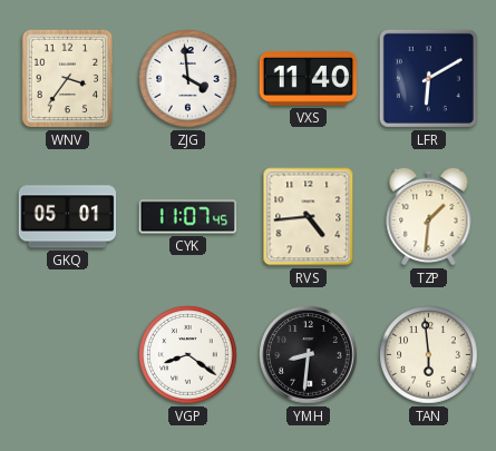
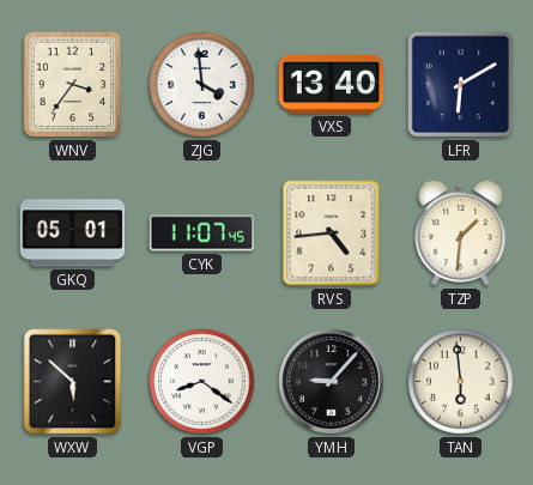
VXS: 11:40 -> 13:40 (332, 85)
WXW: none -> 5:52 (73, 382)
YMH: 8:31 -> 9:07 (332, 382)
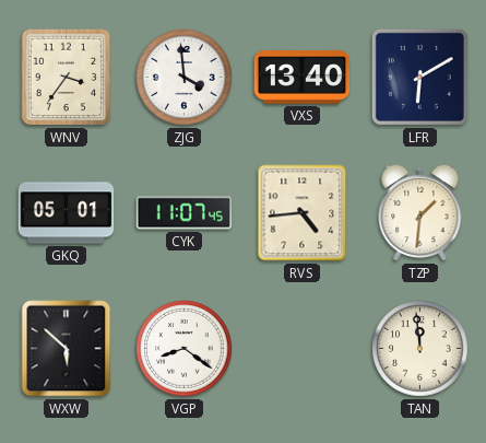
YMH: 9:07 -> none (332, 382)
TAN: 5:59 -> 11:59 (420, 349)
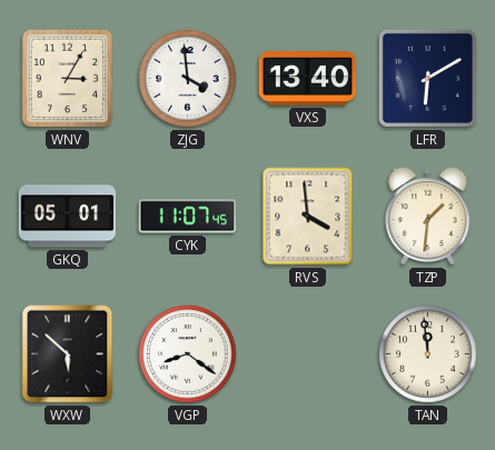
WNV: 3:36 -> 3:05 (68, 79)
RVS: 4:44 -> 3:59 (308, 217)
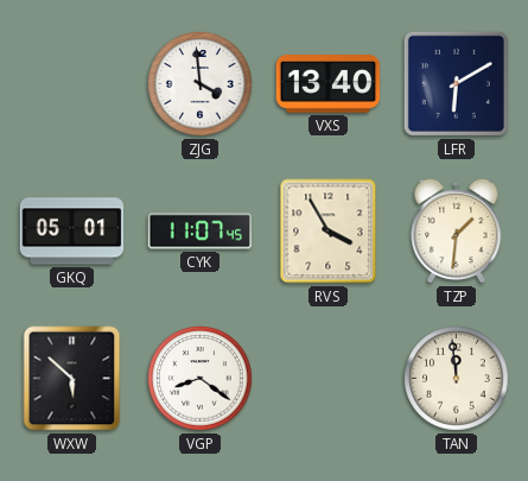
WNV: 3:05 -> none (68, 79)
RVS: 3:59 -> 3:55 (329, 232)
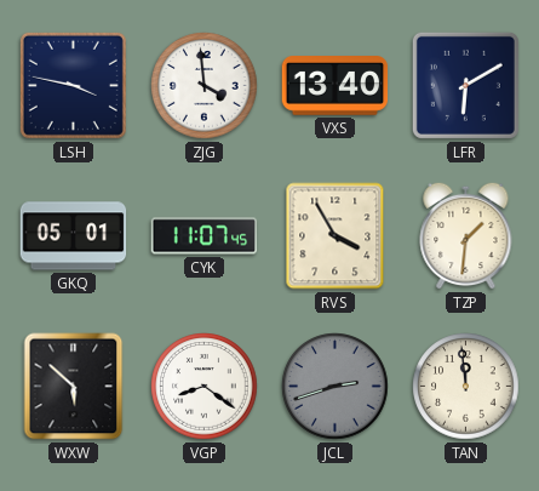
LSH: none -> 3:47 (73, 85)
JCL: none -> 2:42 (336, 387)
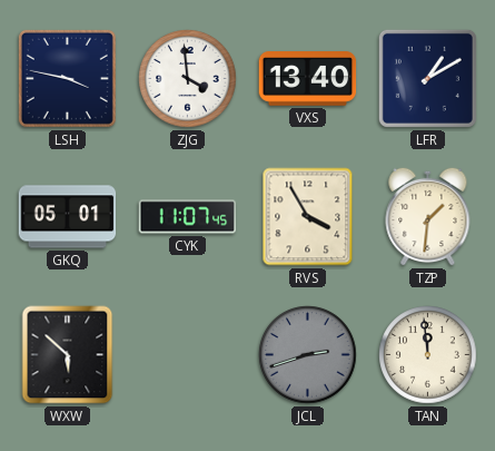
LFR: 6:10 -> 1:10 (427, 78)
VGP: 8:21 -> none (205, 387)
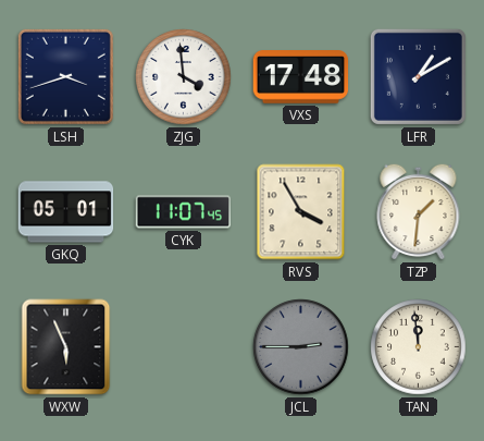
LSH: 3:47 -> 3:42 (65, 76)
VXS: 13:40 -> 17:48 (301, 77)
WXW: 5:52 -> 5:56 (66, 347)
JCL: 2:42 -> 2:45 (301, 347)
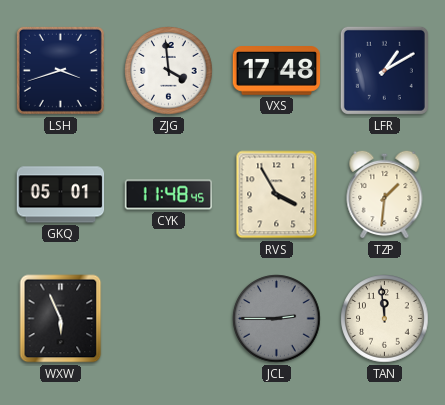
CYK: 11:07 -> 11:48 (169, 195)
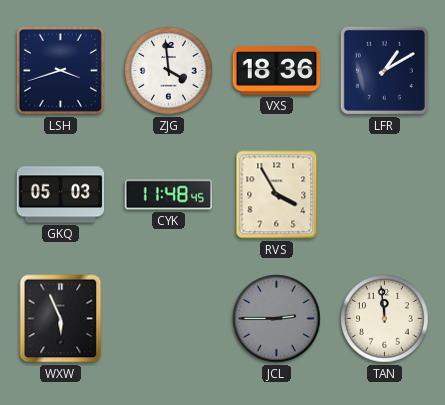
VXS: 17:48 -> 18:36 (277, 71)
GKQ: 05:01 -> 05:03 (61, 195)
TZP: 1:31 -> none (385, 194)
